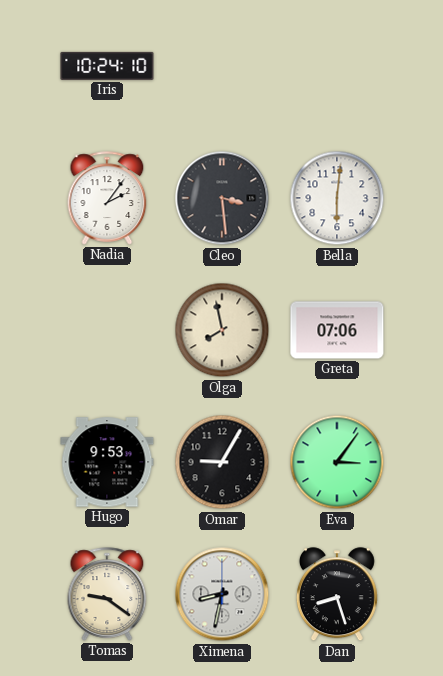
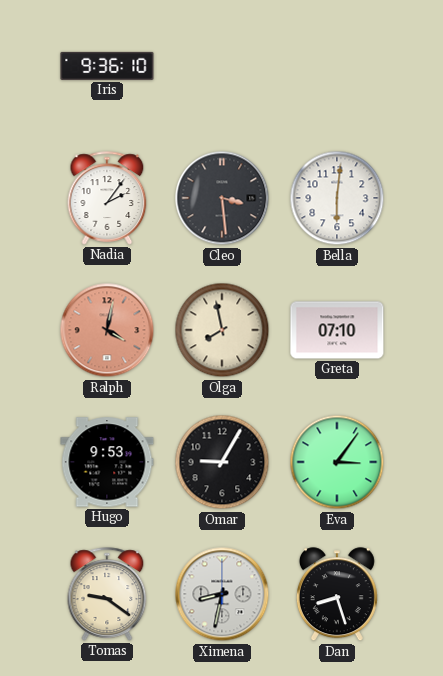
Iris: 10:24 -> 9:36 (107, 66)
Ralph: none -> 4:02 (107, 330)
Greta: 07:06 -> 07:10 (337, 330)
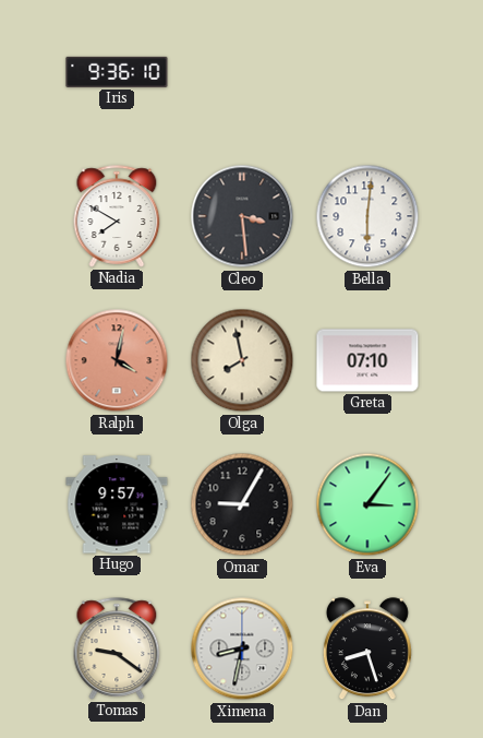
Nadia: 2:06 -> 7:50 (117, 216)
Hugo: 9:53 -> 9:57 (117, 504)
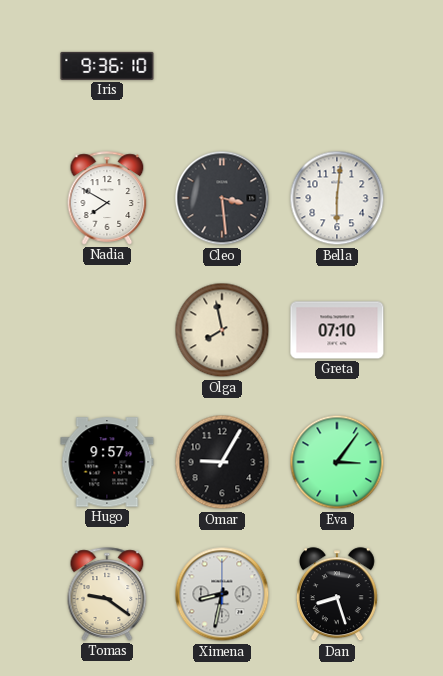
Ralph: 4:02 -> none (117, 360)
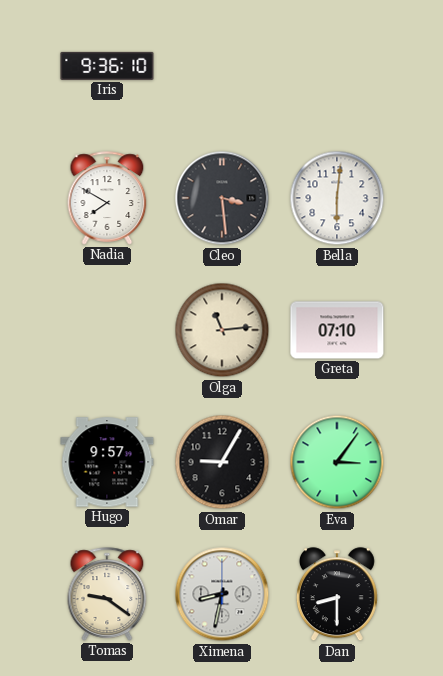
Olga: 7:58 -> 11:14 (222, 330)
Dan: 8:27 -> 8:30 (337, 595)
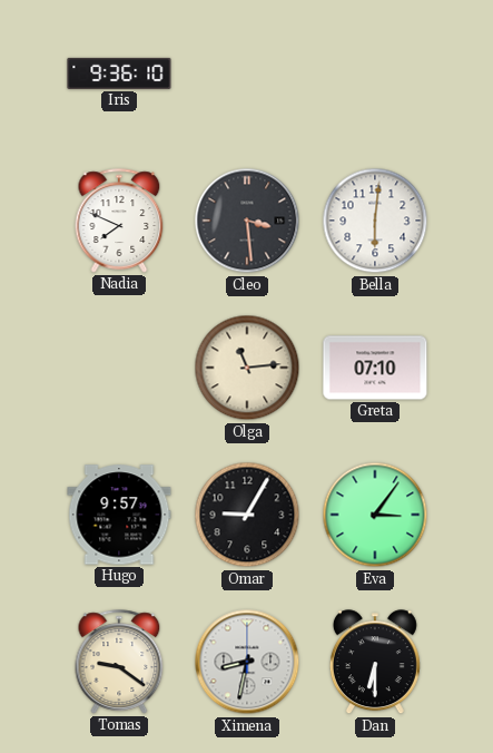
Nadia: 7:50 -> 7:49 (119, 221)
Dan: 8:30 -> 6:30 (375, 663)
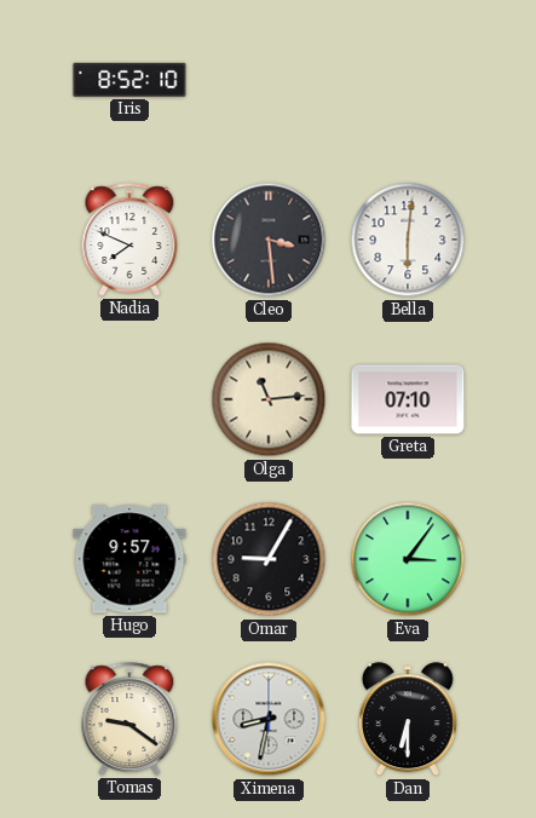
Iris: 9:36 -> 8:52 (129, 80)
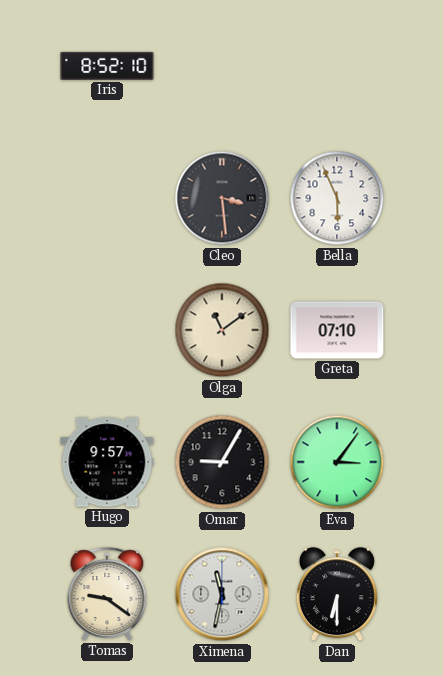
Nadia: 7:49 -> none (129, 240)
Bella: 6:01 -> 5:56 (337, 198)
Olga: 11:14 -> 11:09 (222, 330)
Ximena: 8:32 -> 11:32 (222, 594)
